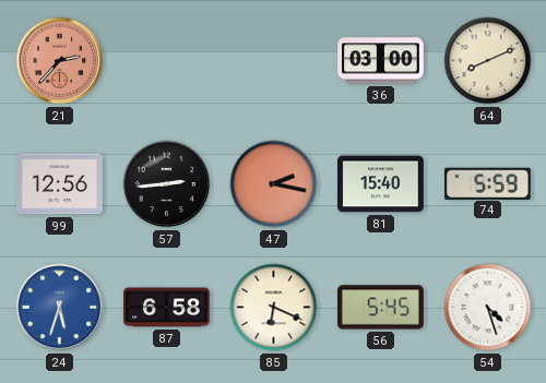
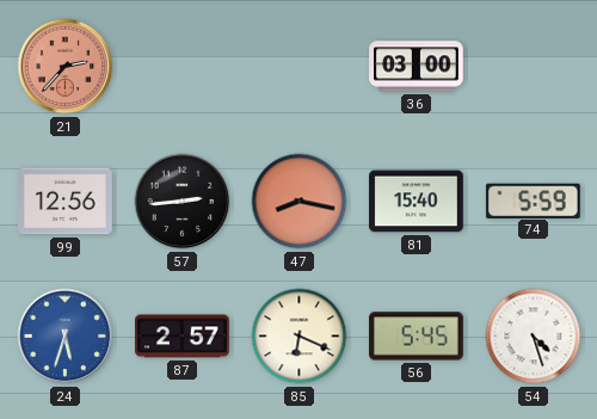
64: 8:11 -> none (488, 61)
47: 2:17 -> 8:17 (300, 202)
87: 6:58 -> 2:57 (183, 337)
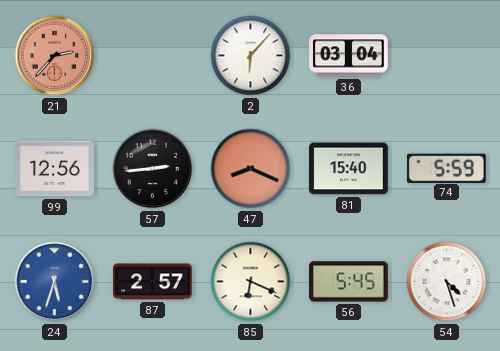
2: none -> 6:07 (251, 56)
36: 03:00 -> 03:04 (349, 56)
47: 8:17 -> 8:19 (251, 169)
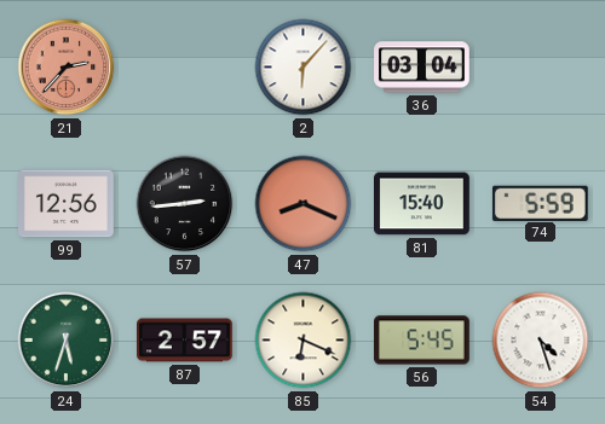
24 dial: blue -> green (67, 341)
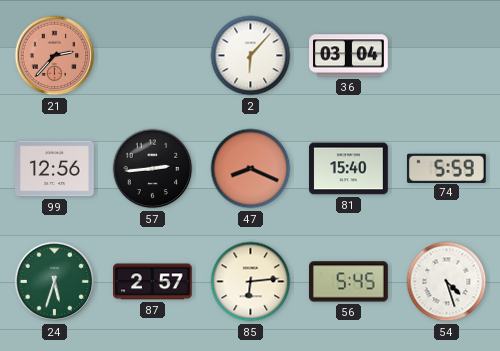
85: 6:19 -> 6:14 (251, 282)
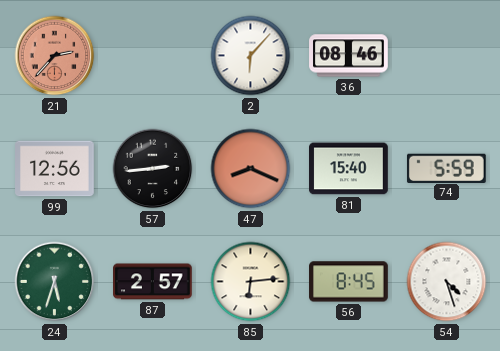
36: 03:04 -> 08:46 (349, 56)
56: 5:45 -> 8:45 (349, 282)
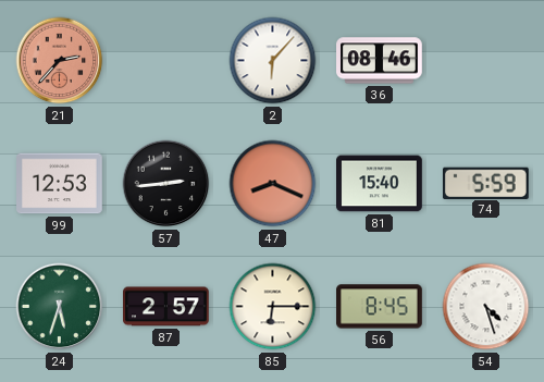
99: 12:56 -> 12:53 (60, 184)
85: 6:14 -> 6:15 (273, 307)
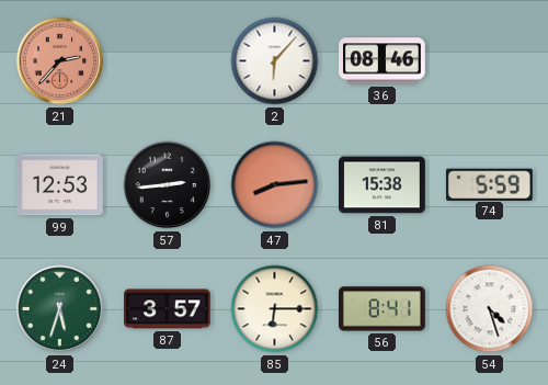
47: 8:19 -> 8:14 (275, 185)
81: 15:40 -> 15:38 (383, 185)
87: 2:57 -> 3:57 (168, 309)
56: 8:45 -> 8:41 (383, 309)
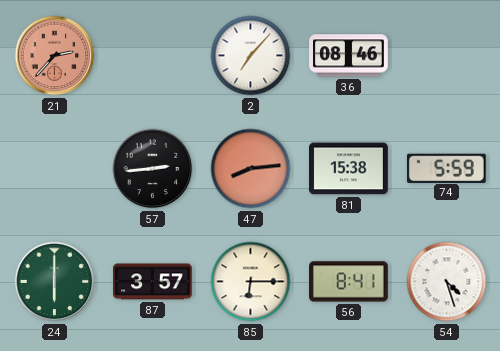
2: 6:07 -> 7:07 (251, 56)
99: 12:53 -> none (60, 185)
24: 5:33 -> 6:00 (55, 282)
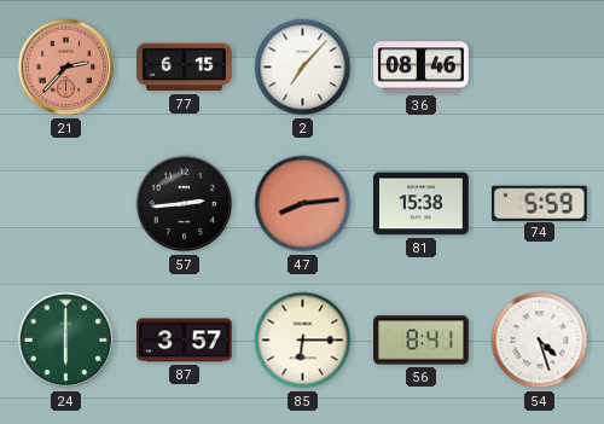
77: none -> 6:15 (185, 68)
